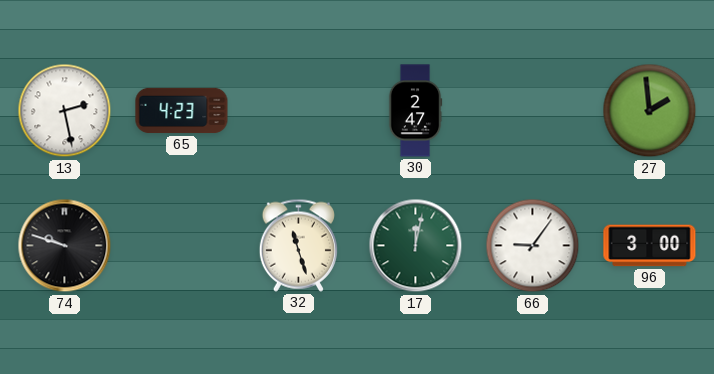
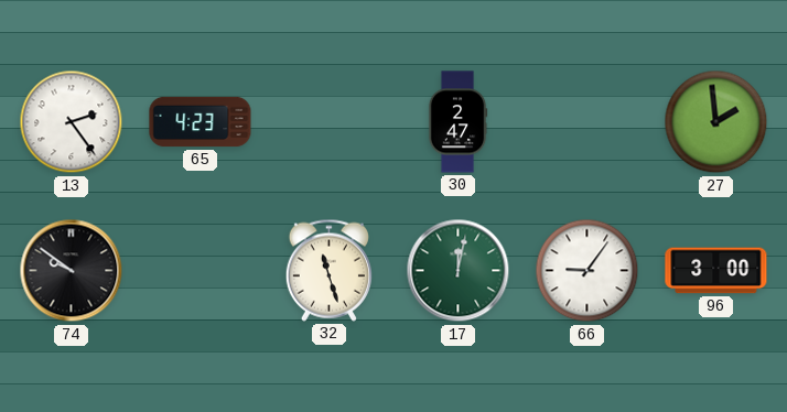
13: 2:28 -> 2:24 (72, 122)
74: 9:48 -> 9:51 (72, 271)
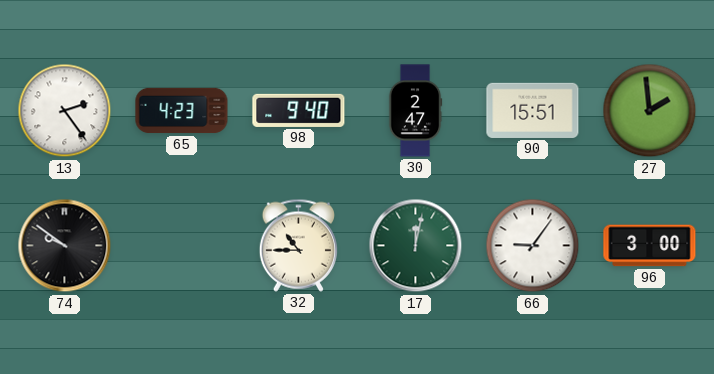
98: none -> 9:40 (299, 110)
90: none -> 15:51 (533, 110)
32: 11:27 -> 10:45 (298, 245)
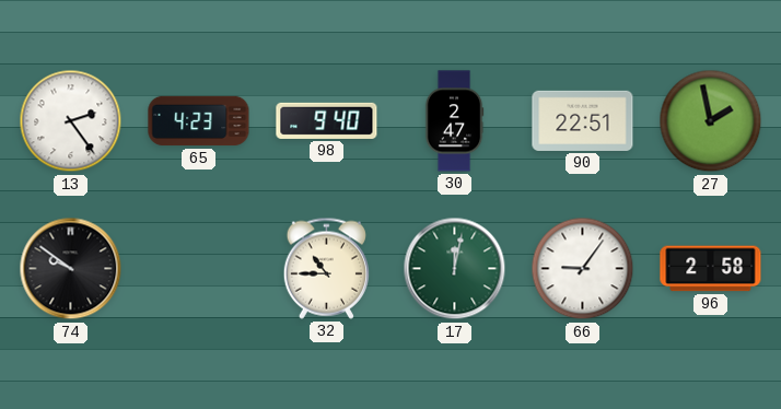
90: 15:51 -> 22:51 (583, 120)
27: 1:59 -> 1:58 (711, 121)
96: 3:00 -> 2:58 (711, 269)
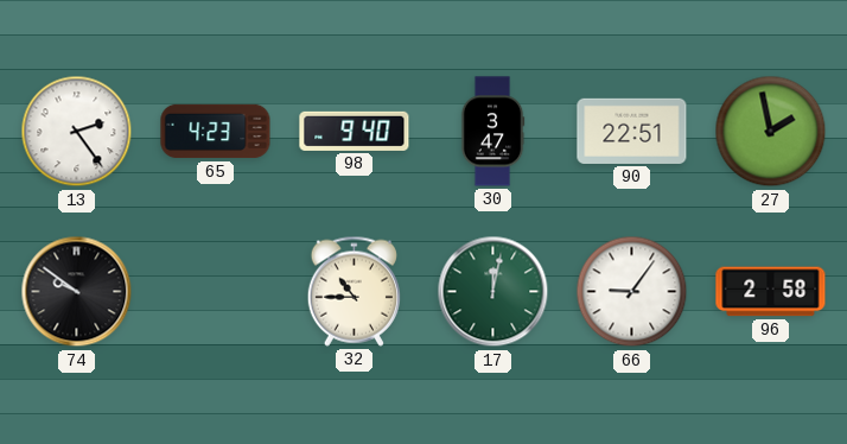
30: 2:47 -> 3:47 (492, 132)
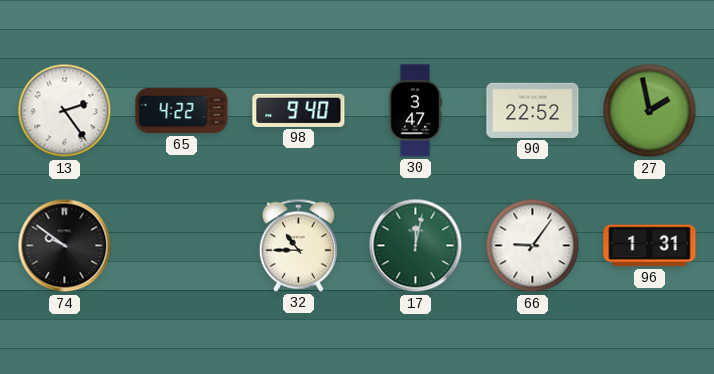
65: 4:23 -> 4:22 (182, 111)
90: 22:51 -> 22:52 (533, 110)
96: 2:58 -> 1:31 (650, 246)
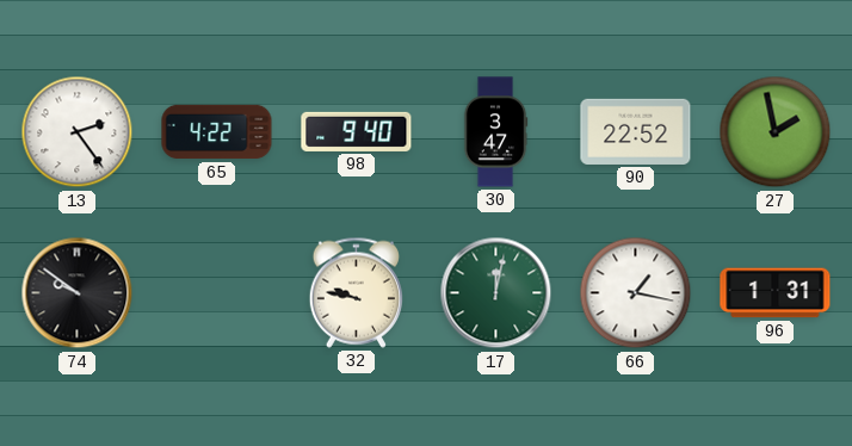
32: 10:45 -> 9:47 (356, 292)
66: 9:06 -> 1:17 (636, 293)
